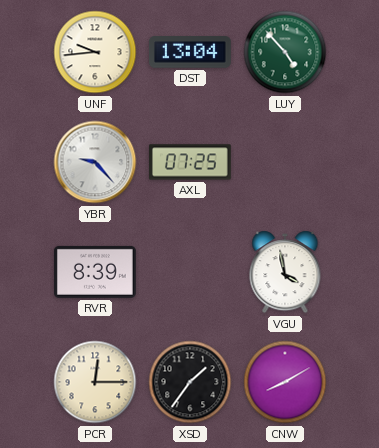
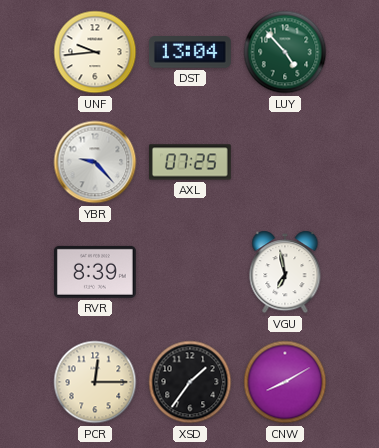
VGU: 3:58 -> 6:58 (285, 272)
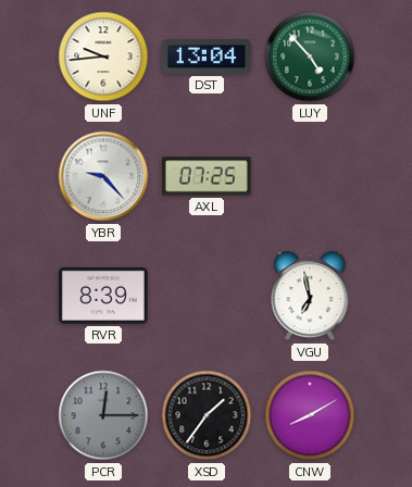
PCR dial: cream -> grey (103, 415)
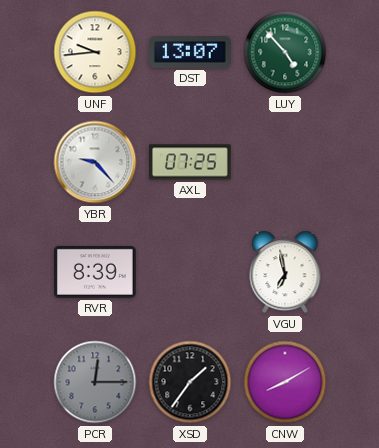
DST: 13:04 -> 13:07 (190, 52)
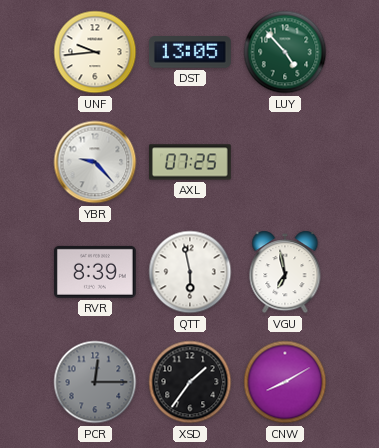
DST: 13:07 -> 13:05 (190, 52)
QTT: none -> 5:58 (190, 272)
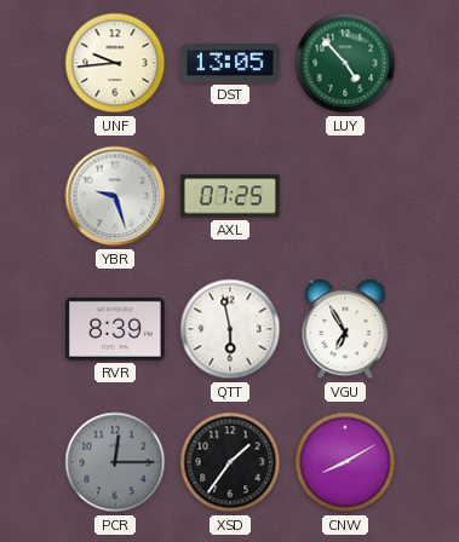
YBR: 9:23 -> 9:27 (115, 196)
VGU: 6:58 -> 6:55 (345, 329)
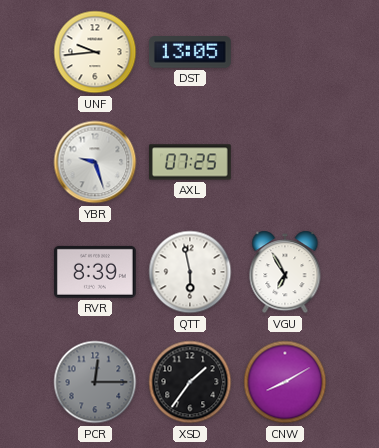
LUY: 4:53 -> none (345, 63)
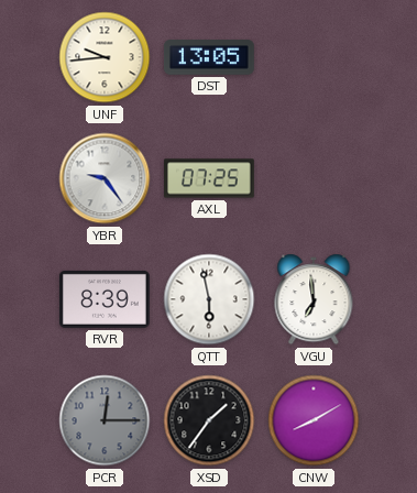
YBR: 9:27 -> 9:24 (105, 178)
VGU: 6:55 -> 6:59 (314, 299)
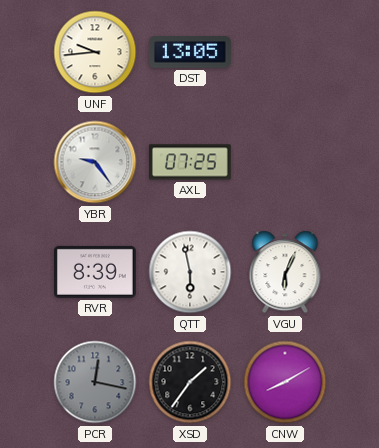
VGU: 6:59 -> 6:04 (285, 272)
PCR: 12:15 -> 12:17 (95, 382)
